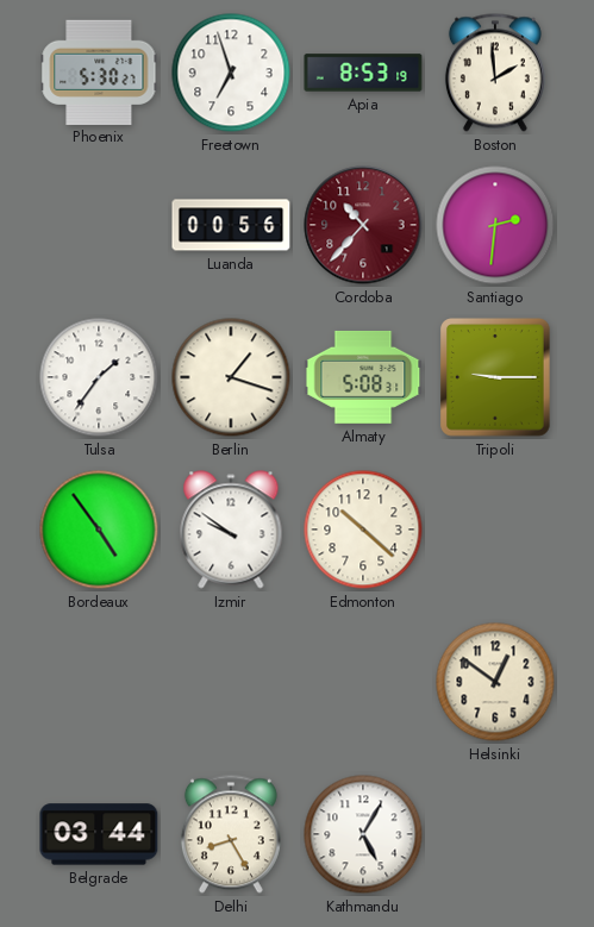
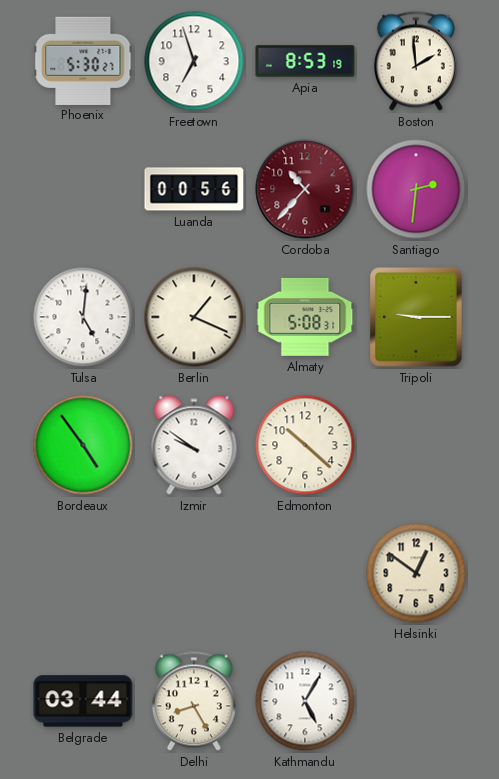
Tulsa: 1:36 -> 5:01 (83, 317)
Berlin: 1:18 -> 1:19 (194, 317)
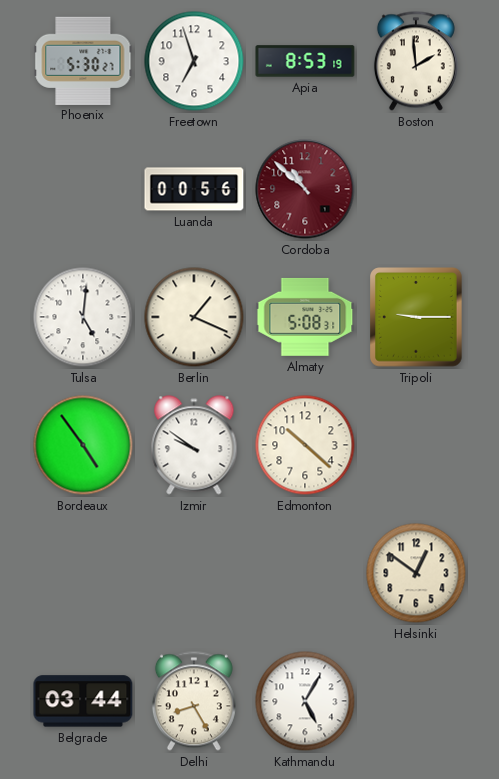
Cordoba: 10:37 -> 10:52 (305, 189)
Santiago: 2:31 -> none (416, 189)
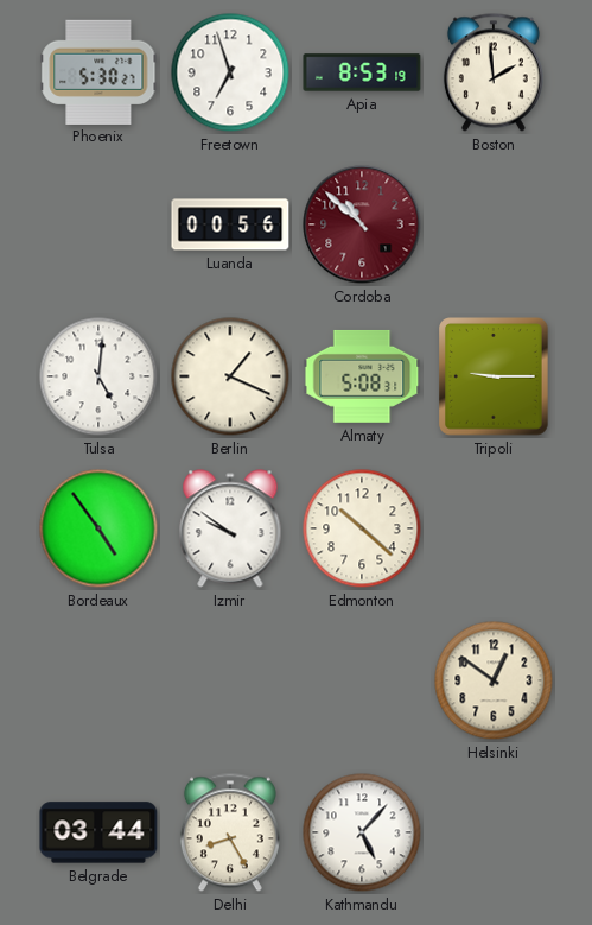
Kathmandu: 5:05 -> 5:07 (362, 832)
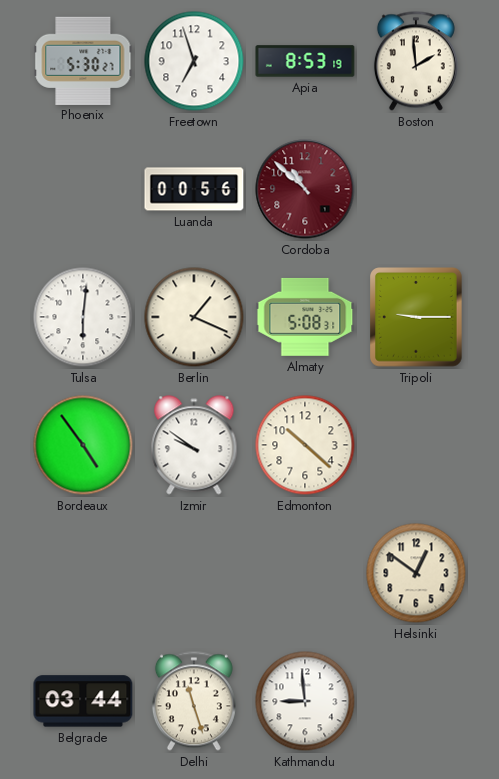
Tulsa: 5:01 -> 6:01 (83, 317)
Delhi: 8:25 -> 11:27 (194, 701)
Kathmandu: 5:07 -> 8:59 (305, 701)
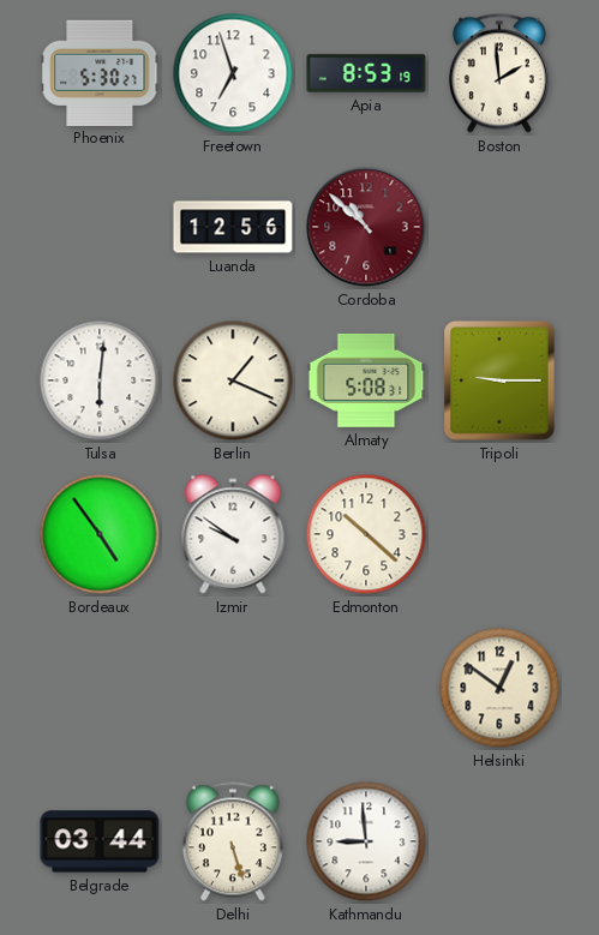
Luanda: 00:56 -> 12:56 (233, 227)
Delhi: 11:27 -> 5:27 (233, 841)
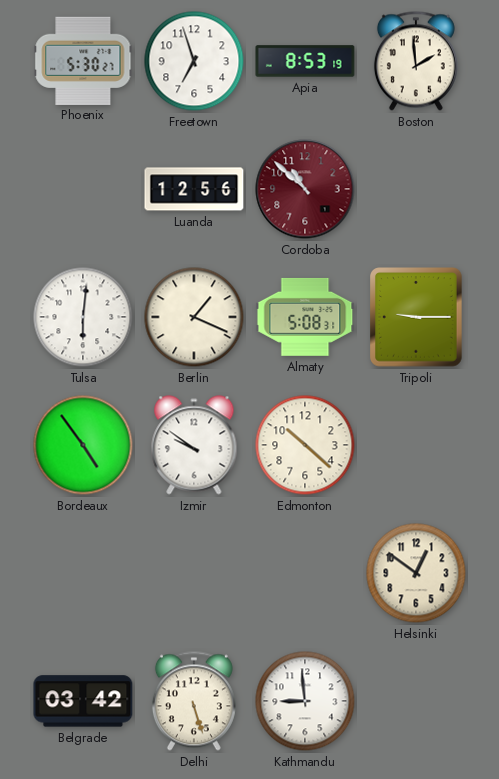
Belgrade: 03:44 -> 03:42 (83, 701)
